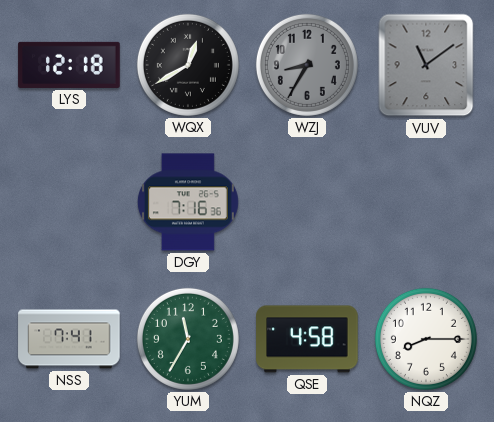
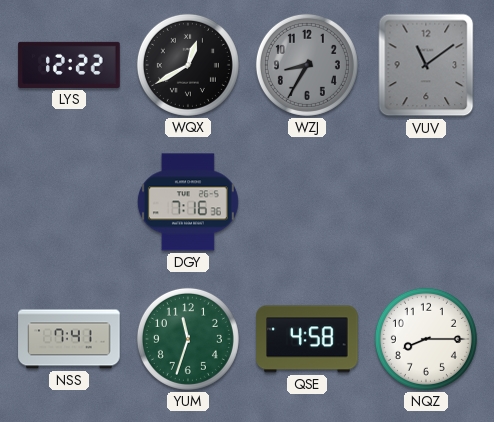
LYS: 12:18 -> 12:22 (69, 65)
YUM: 11:35 -> 11:33 (188, 339)
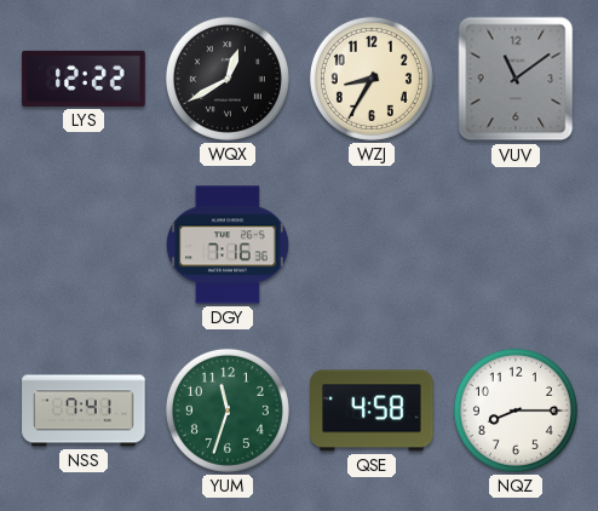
WZJ dial: grey -> cream (372, 79)
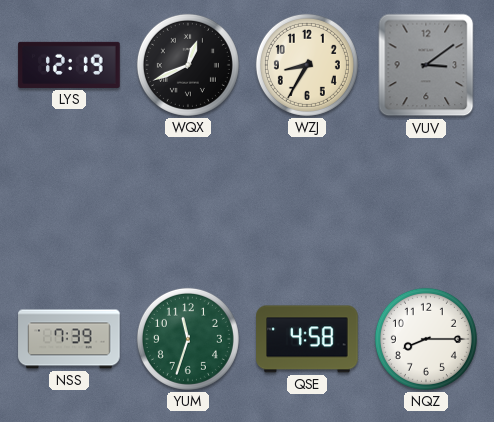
LYS: 12:22 -> 12:19 (69, 65)
WQX: 12:40 -> 12:41 (188, 65)
VUV: 11:09 -> 3:09 (426, 65)
DGY: 7:16 -> none (228, 245)
NSS: 7:41 -> 7:39 (69, 339)
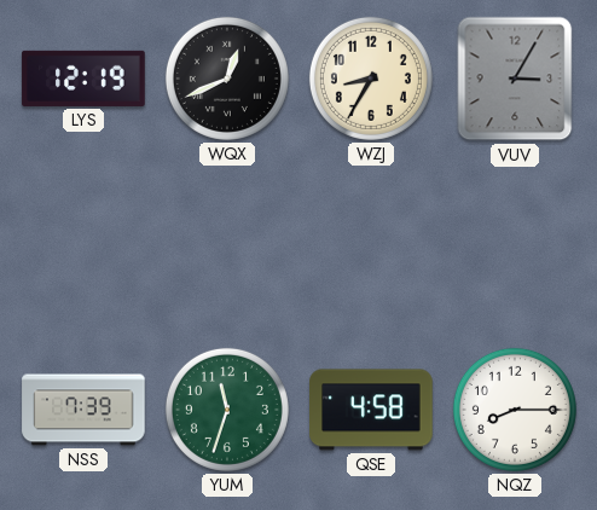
VUV: 3:09 -> 3:05 (515, 79)
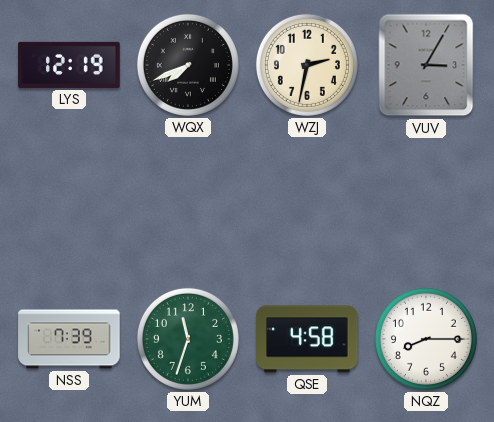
WQX: 12:41 -> 7:41 (188, 65)
WZJ: 8:35 -> 2:32 (307, 65)
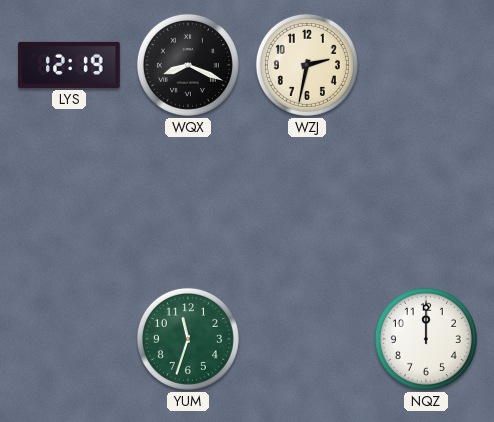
WQX: 7:41 -> 8:19 (188, 65)
VUV: 3:05 -> none (426, 65)
NSS: 7:39 -> none (69, 339)
QSE: 4:58 -> none (307, 339)
NQZ: 8:15 -> 12:00 (426, 339)
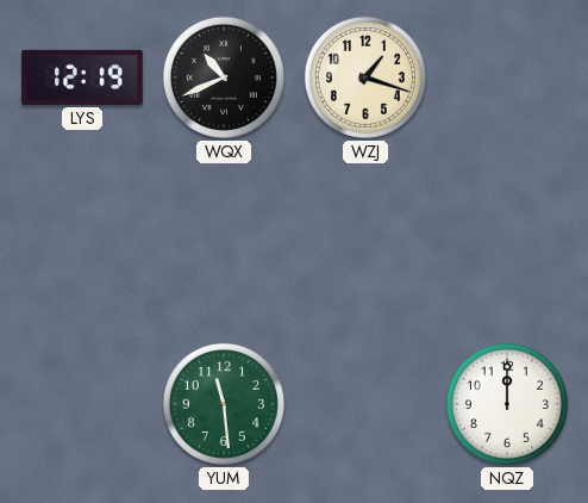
WQX: 8:19 -> 10:41 (224, 77)
WZJ: 2:32 -> 1:18 (365, 77)
YUM: 11:33 -> 11:29 (224, 404)
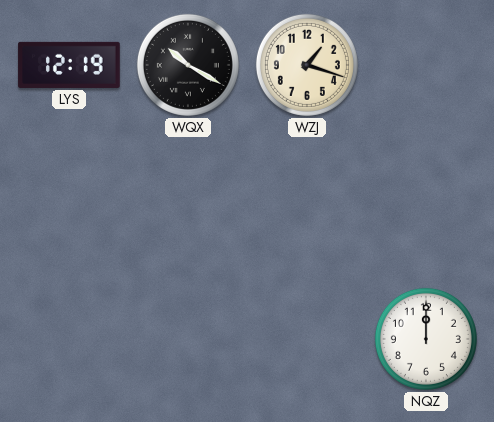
WQX: 10:41 -> 10:20 (188, 65)
YUM: 11:29 -> none (224, 404)
